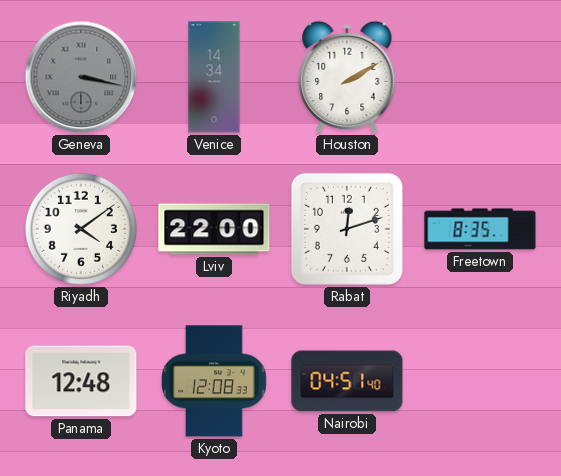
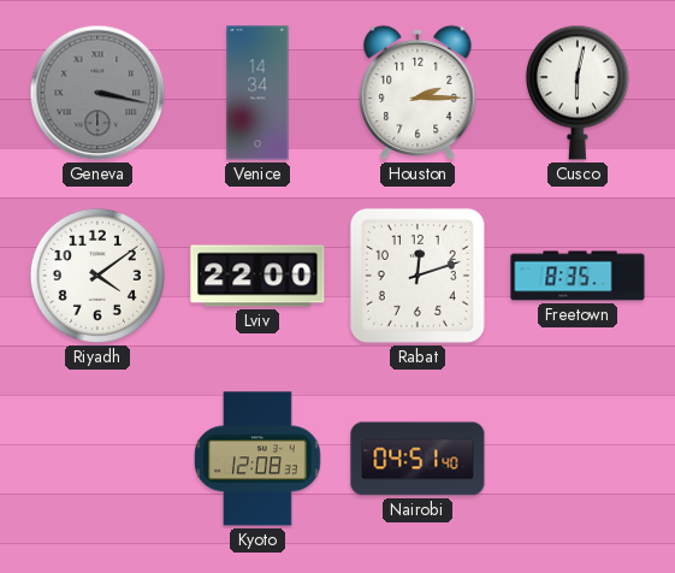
Houston: 2:10 -> 2:15 (418, 93)
Cusco: none -> 6:02 (578, 93)
Panama: 12:48 -> none (81, 381)
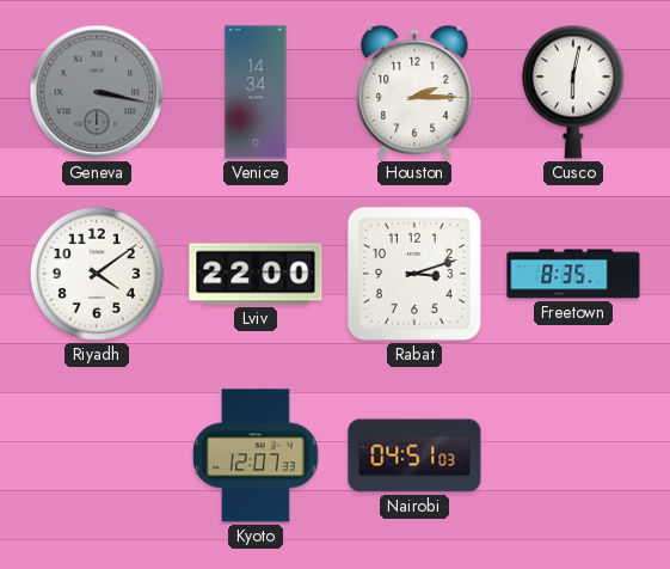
Rabat: 12:12 -> 3:12 (414, 274)
Kyoto: 12:08 -> 12:07 (256, 455)
Nairobi: 04:51:40 -> 04:51:03 (414, 455)
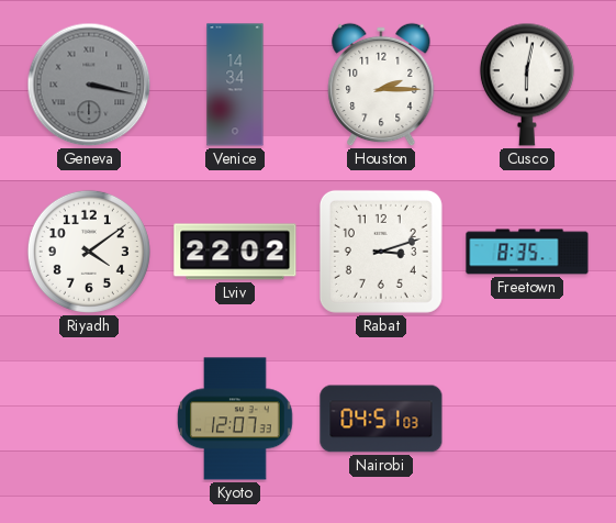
Lviv: 22:00 -> 22:02 (235, 252)
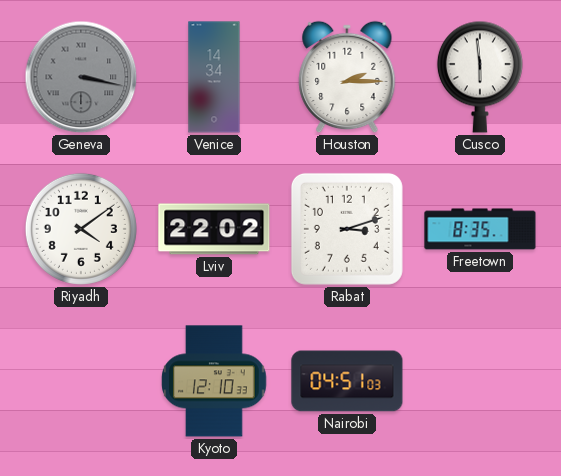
Cusco: 6:02 -> 5:59 (480, 77)
Kyoto: 12:07 -> 12:10 (214, 381)
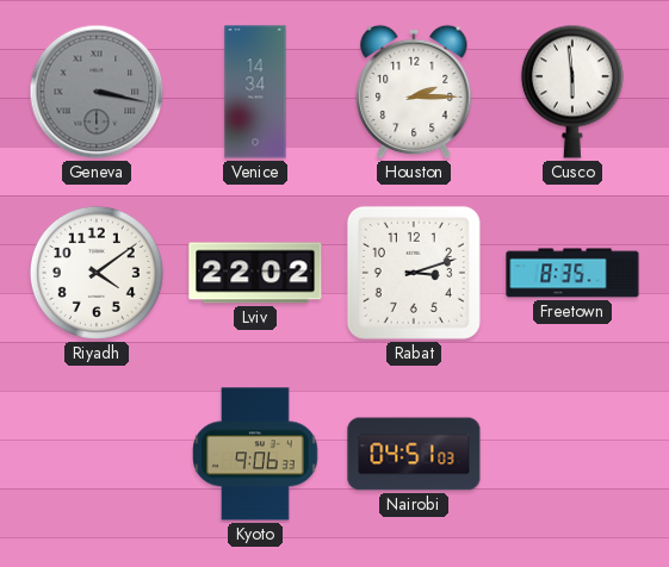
Kyoto: 12:10 -> 9:06 (255, 454)
